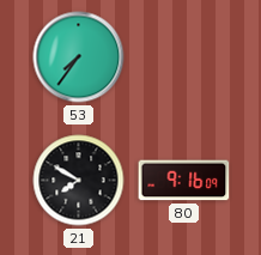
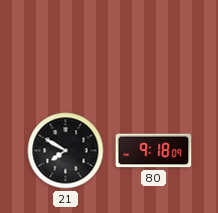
53: 7:36 -> none (79, 57)
80: 9:16 -> 9:18 (154, 151)
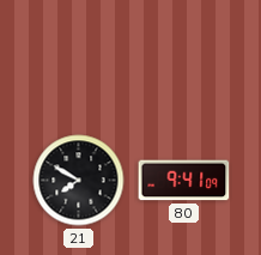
80: 9:18 -> 9:41 (184, 181)
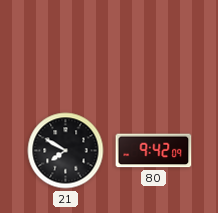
80: 9:41 -> 9:42 (154, 151)
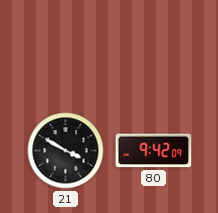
21: 7:50 -> 3:50 (66, 151)
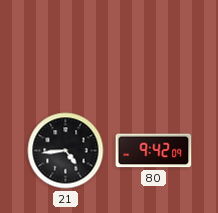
21: 3:50 -> 4:44 (66, 151)
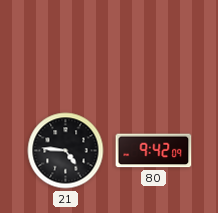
21: 4:44 -> 4:46 (66, 151)
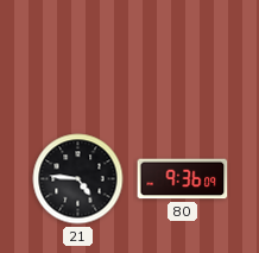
80: 9:42 -> 9:36 (183, 179)
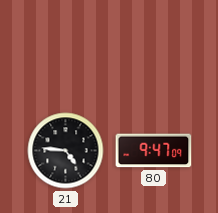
80: 9:36 -> 9:47 (154, 151)
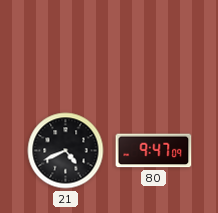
21: 4:46 -> 4:41 (66, 151)
